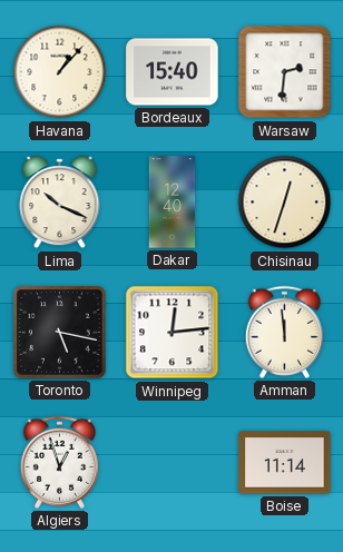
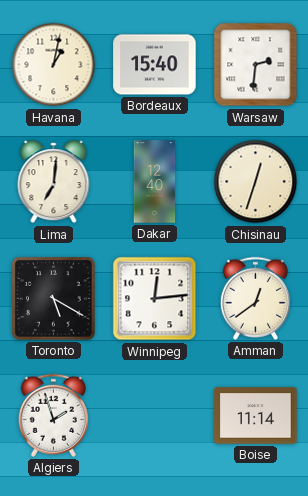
Havana: 1:07 -> 1:02 (54, 65)
Lima: 10:19 -> 7:01 (54, 182)
Toronto: 5:17 -> 5:20 (54, 299)
Amman: 11:59 -> 12:39 (255, 298)
Algiers: 12:57 -> 1:57 (53, 415)
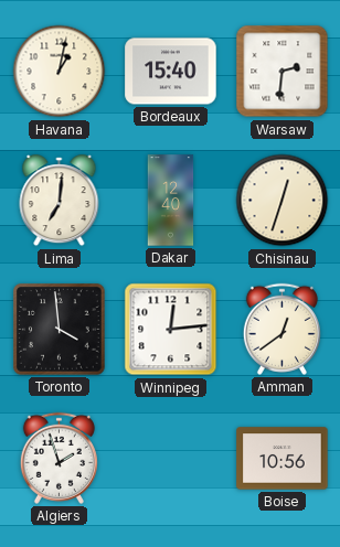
Toronto: 5:20 -> 3:59 (60, 330)
Boise: 11:14 -> 10:56 (283, 459)
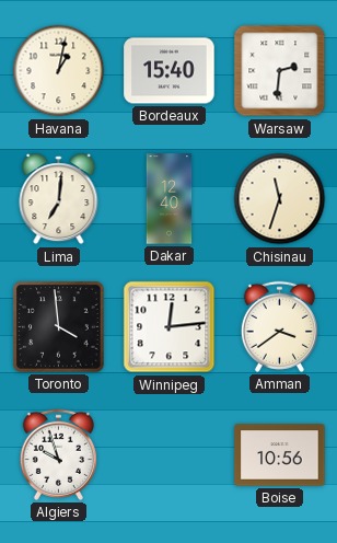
Chisinau: 12:33 -> 11:33 (280, 199)
Amman: 12:39 -> 3:39 (279, 326)
Algiers: 1:57 -> 9:57 (58, 454)
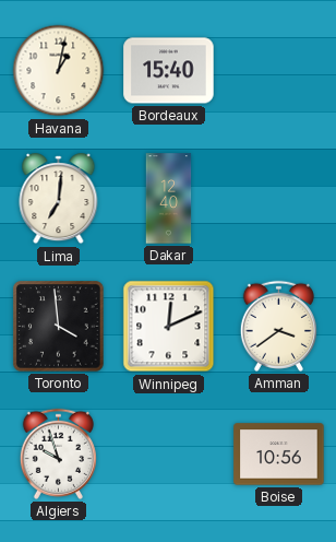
Warsaw: 2:31 -> none (280, 71)
Chisinau: 11:33 -> none (280, 199)
Winnipeg: 12:14 -> 12:11 (169, 327)
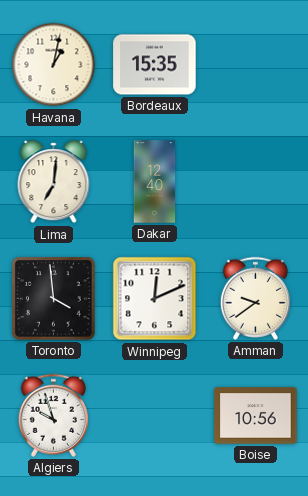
Bordeaux: 15:40 -> 15:35 (155, 65)
Amman: 3:39 -> 9:39 (255, 298)
